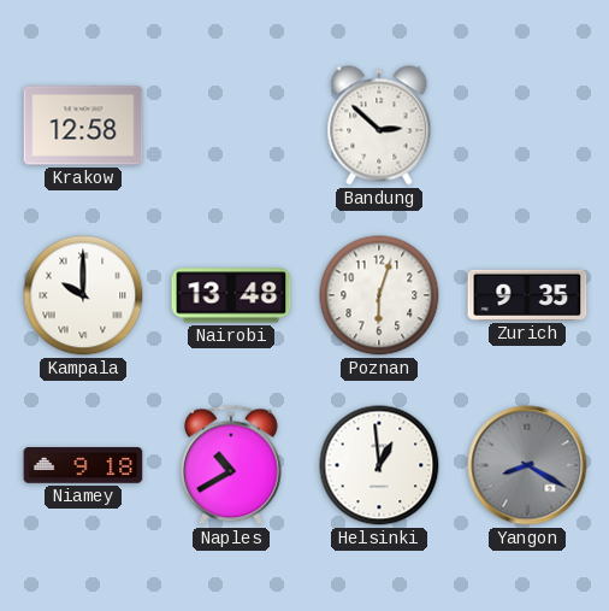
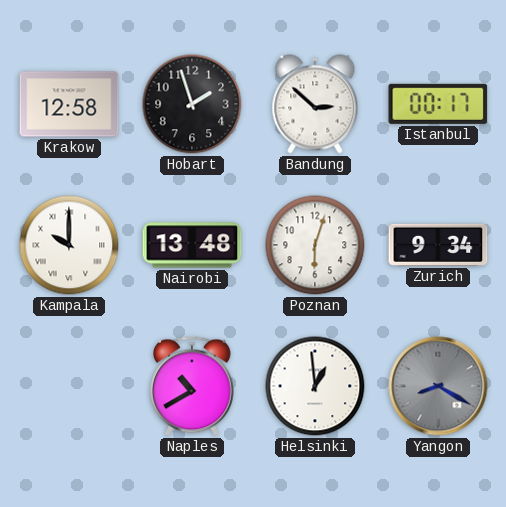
Hobart: none -> 1:57 (192, 104)
Istanbul: none -> 00:17 (438, 104)
Zurich: 9:35 -> 9:34 (438, 245)
Niamey: 9:18 -> none (83, 465)
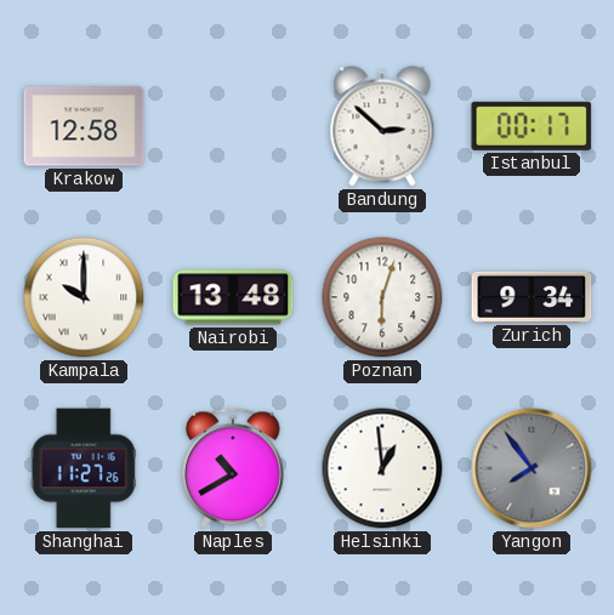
Hobart: 1:57 -> none (192, 104)
Shanghai: none -> 11:27 (84, 468)
Yangon: 8:20 -> 7:54 (531, 468)
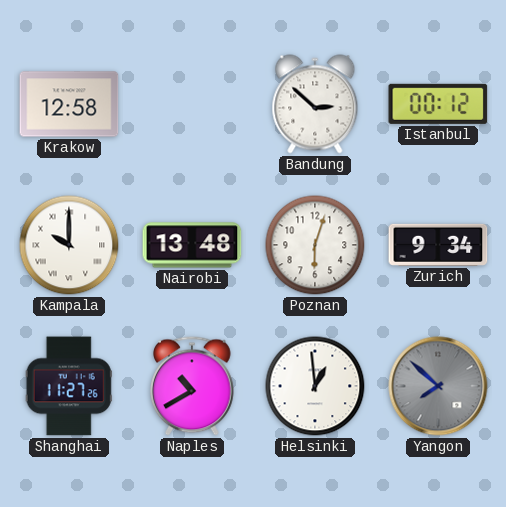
Istanbul: 00:17 -> 00:12 (438, 104)
Yangon: 7:54 -> 7:52 (438, 386)
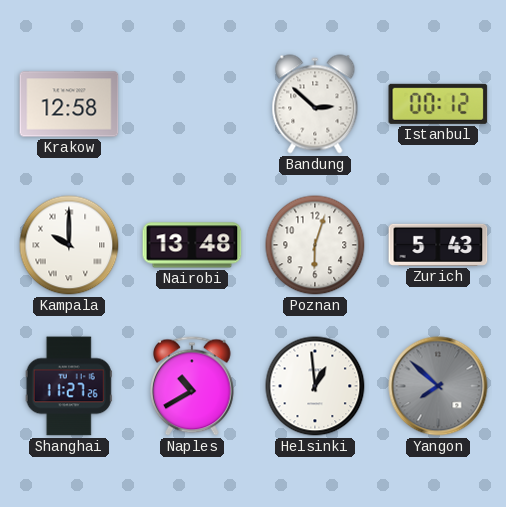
Zurich: 9:34 -> 5:43 (438, 245)
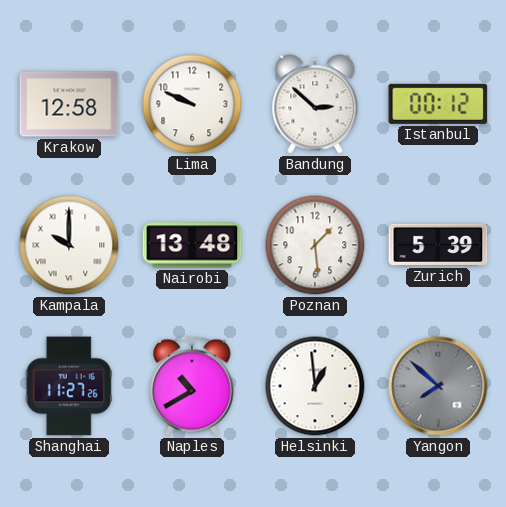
Lima: none -> 9:49 (192, 104)
Poznan: 6:03 -> 1:29 (315, 245)
Zurich: 5:43 -> 5:39 (438, 245)
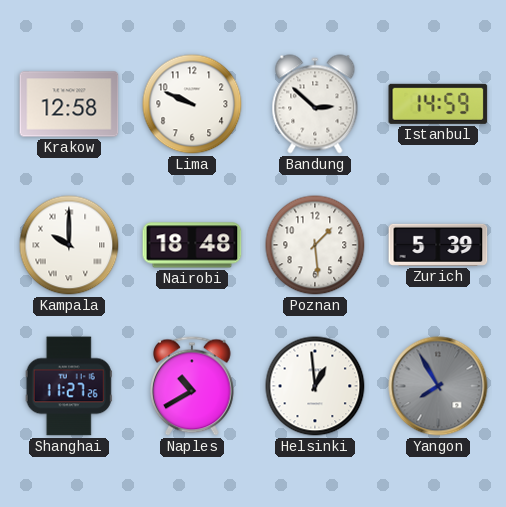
Istanbul: 00:12 -> 14:59 (438, 104)
Nairobi: 13:48 -> 18:48 (192, 245)
Yangon: 7:52 -> 7:55 (438, 386)
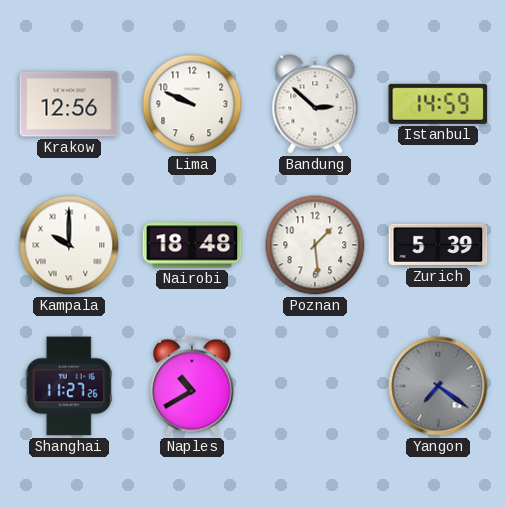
Krakow: 12:58 -> 12:56 (69, 104)
Helsinki: 12:59 -> none (315, 386)
Yangon: 7:55 -> 7:21 (438, 386)
